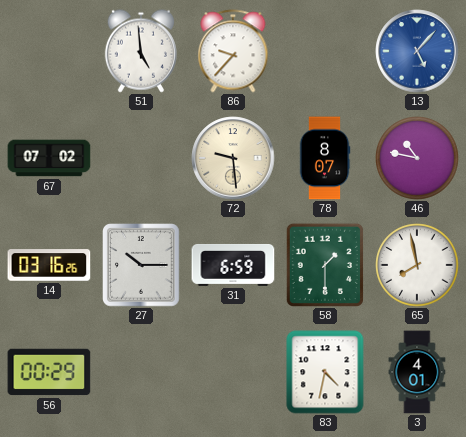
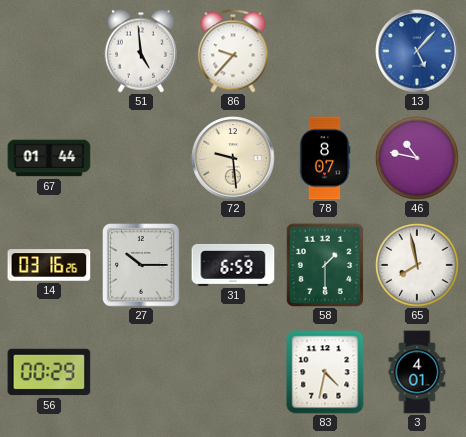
67: 07:02 -> 01:44 (49, 158)
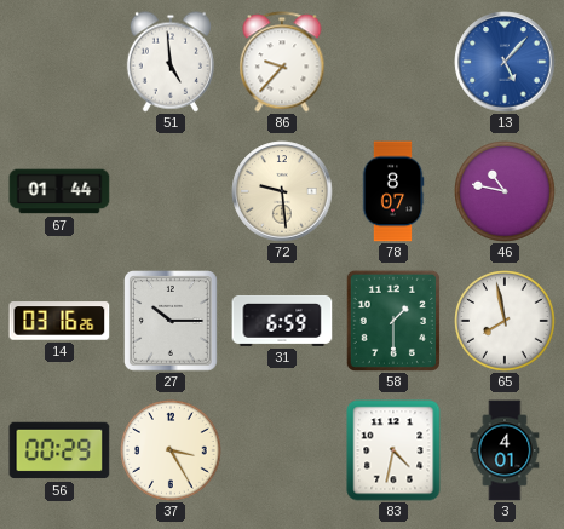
37: none -> 3:25 (171, 450)
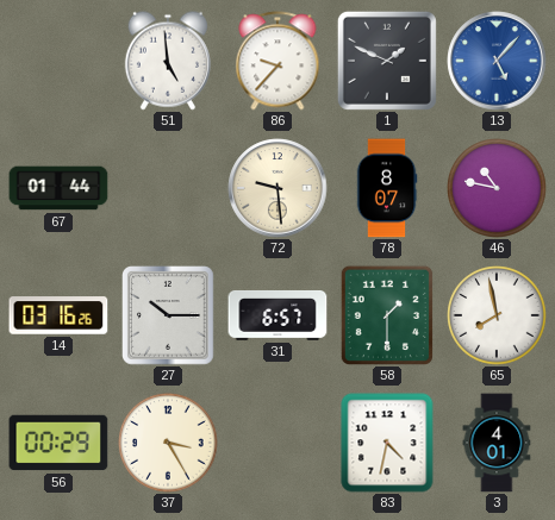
1: none -> 1:49 (387, 61)
31: 6:59 -> 6:57 (277, 315)
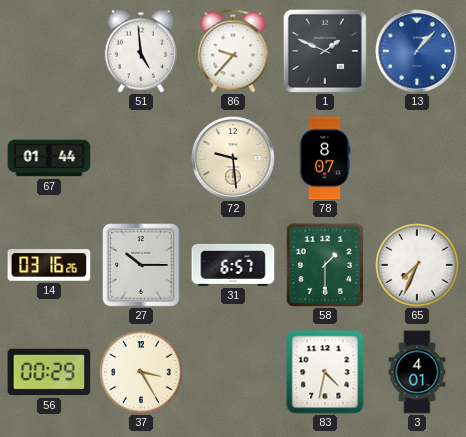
13: 5:07 -> 1:07 (417, 51)
46: 10:47 -> none (497, 188)
65: 7:58 -> 7:34 (417, 265)
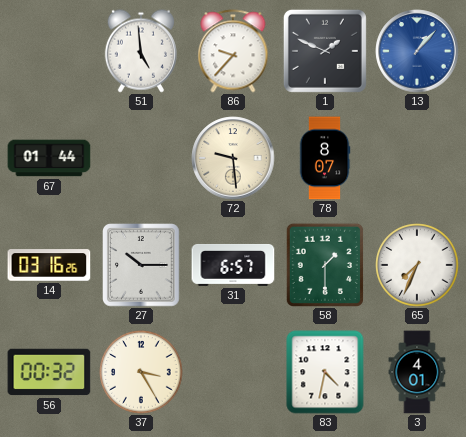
56: 00:29 -> 00:32 (49, 372)
